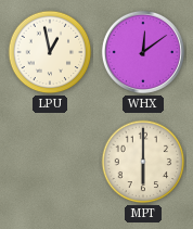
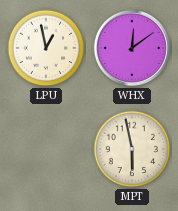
MPT: 6:00 -> 5:58 (132, 149)
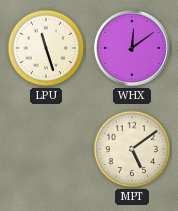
LPU: 12:58 -> 11:27 (46, 48)
MPT: 5:58 -> 5:09 (132, 149)
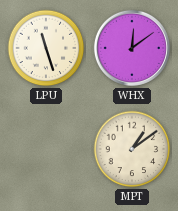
MPT: 5:09 -> 1:09 (132, 149)
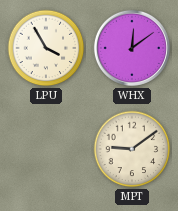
LPU: 11:27 -> 3:55 (46, 48)
MPT: 1:09 -> 9:09 (132, 149)
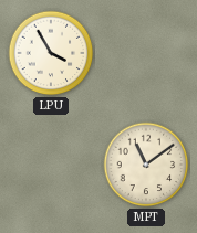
WHX: 12:09 -> none (132, 48)
MPT: 9:09 -> 11:09 (146, 165)
